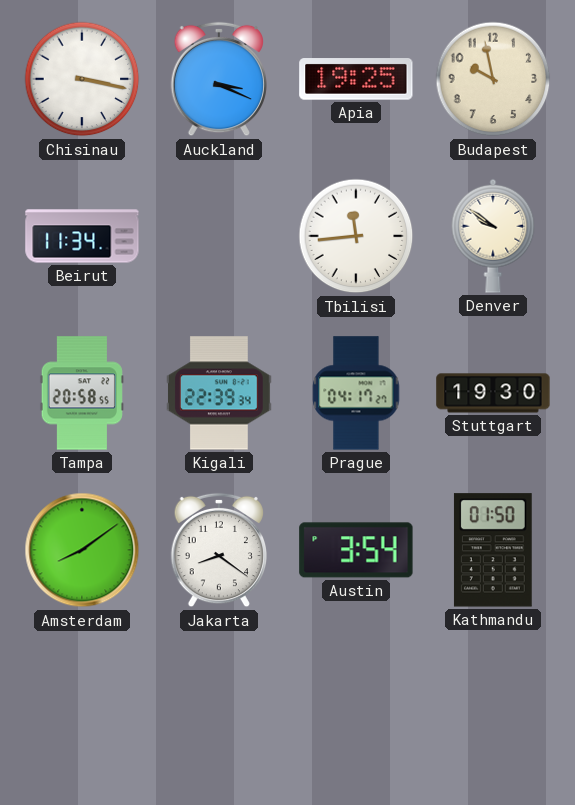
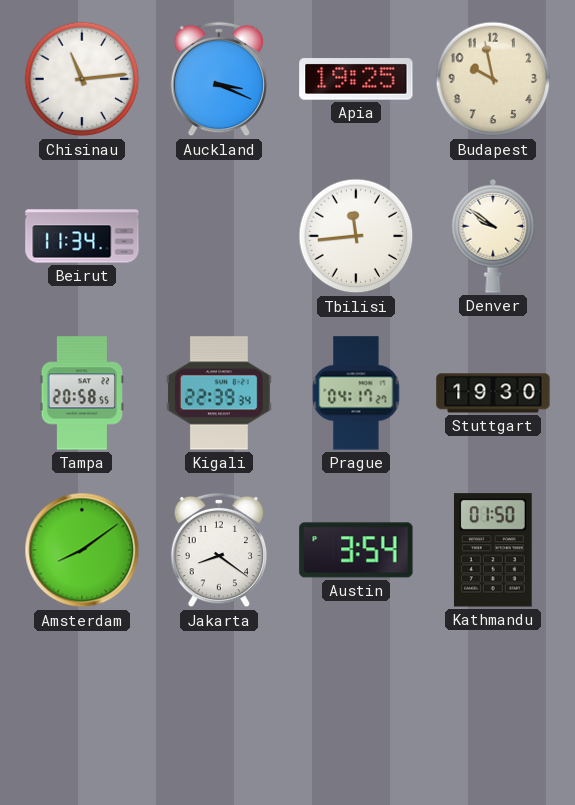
Chisinau: 3:17 -> 11:14 (82, 79)
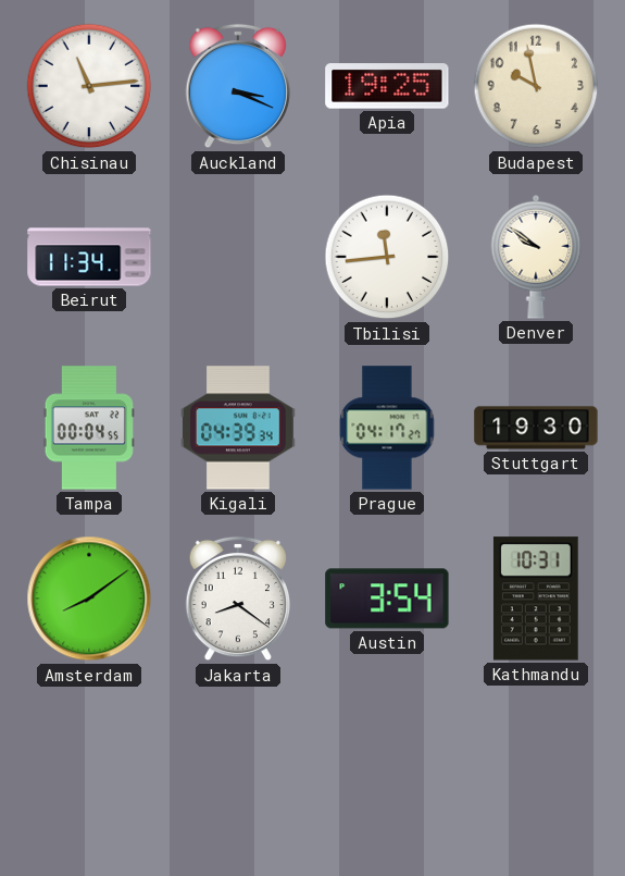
Tampa: 20:58 -> 00:04 (89, 428)
Kigali: 22:39 -> 04:39 (238, 428)
Kathmandu: 01:50 -> 10:31 (536, 599)
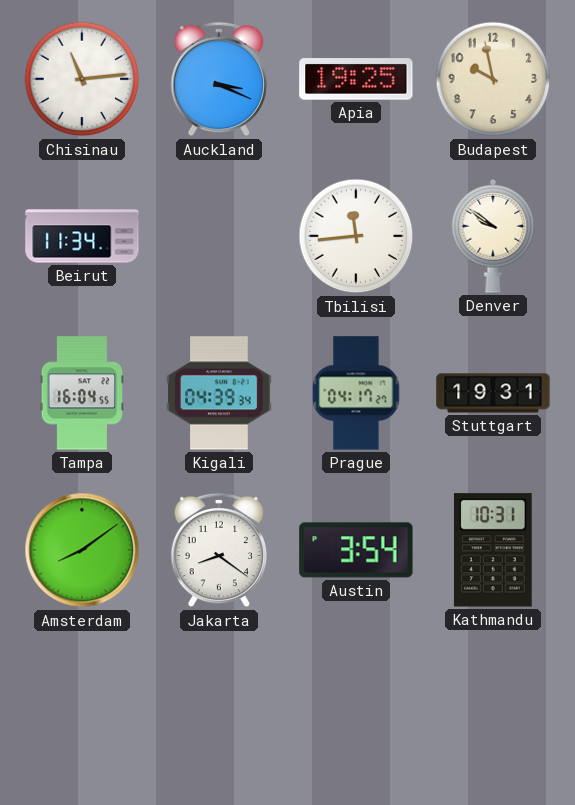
Tampa: 00:04 -> 16:04 (82, 393)
Stuttgart: 19:30 -> 19:31 (493, 393)
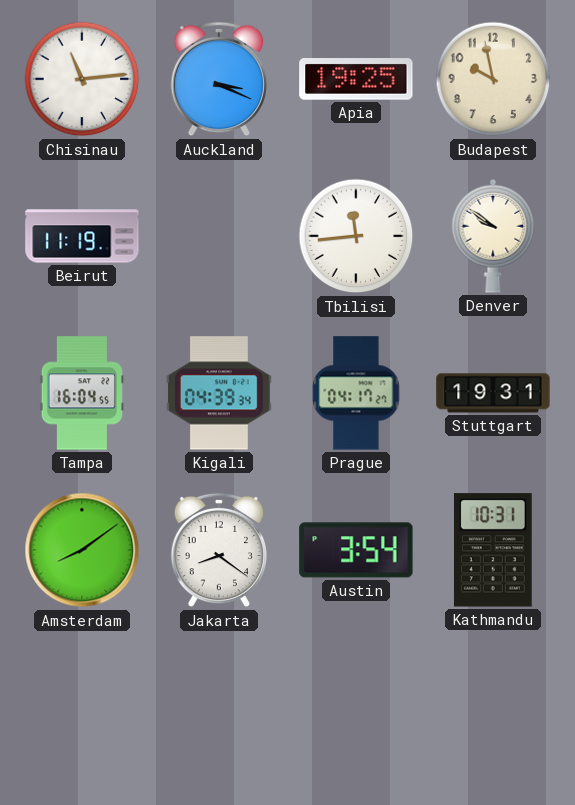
Beirut: 11:34 -> 11:19 (82, 236)
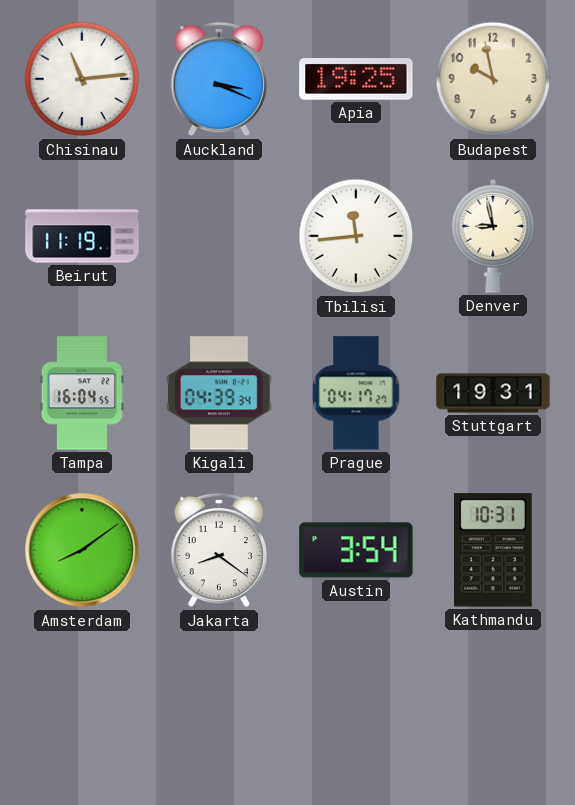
Denver: 9:51 -> 8:58 (493, 236)
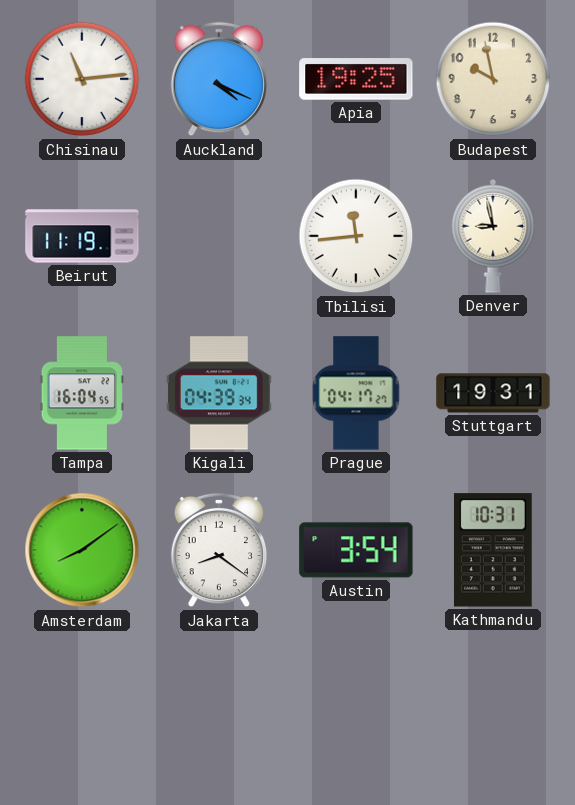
Auckland: 3:19 -> 4:19 (218, 79)
